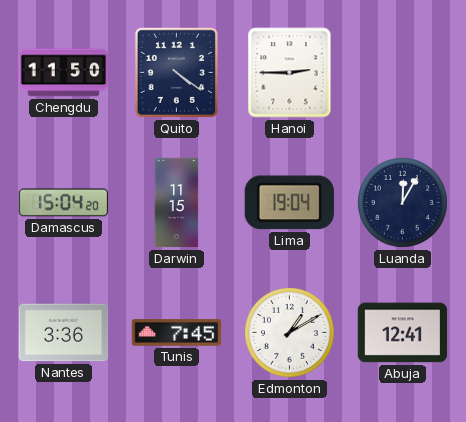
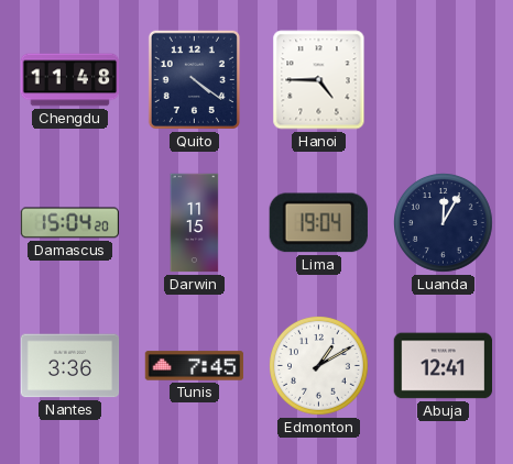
Chengdu: 11:50 -> 11:48 (70, 80)
Hanoi: 2:45 -> 4:45 (319, 80)
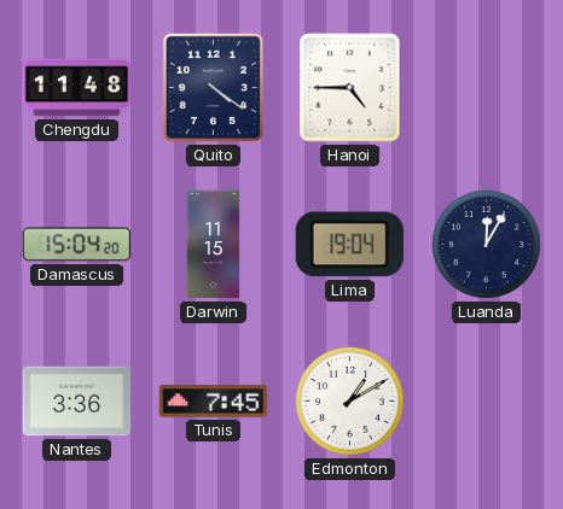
Abuja: 12:41 -> none (444, 366)
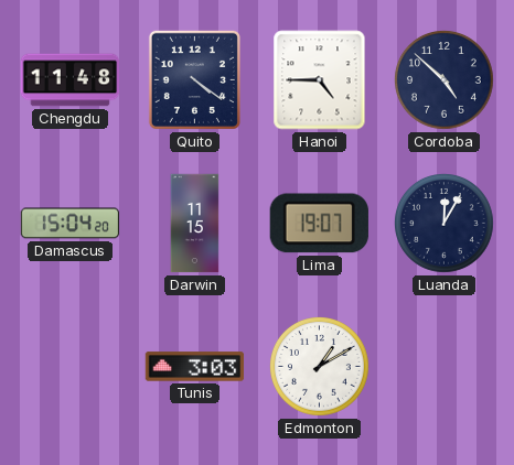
Cordoba: none -> 4:52 (445, 80)
Lima: 19:04 -> 19:07 (319, 224)
Nantes: 3:36 -> none (77, 402)
Tunis: 7:45 -> 3:03 (195, 367)
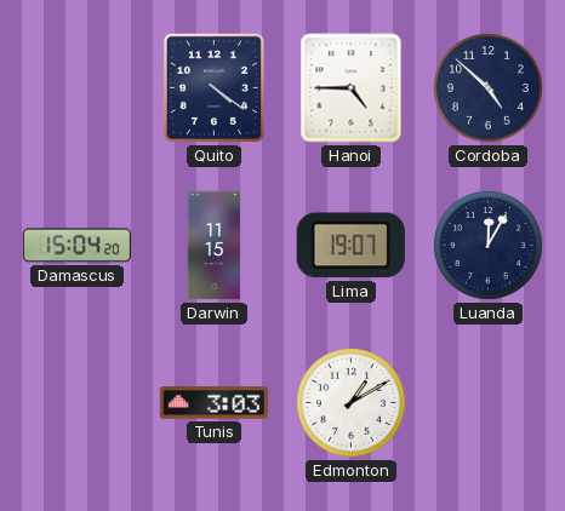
Chengdu: 11:48 -> none (71, 80)
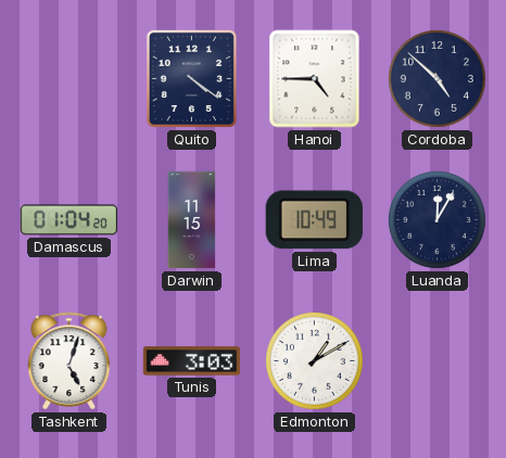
Damascus: 15:04 -> 01:04 (69, 220)
Lima: 19:07 -> 10:49 (314, 220)
Tashkent: none -> 5:03 (69, 361)
